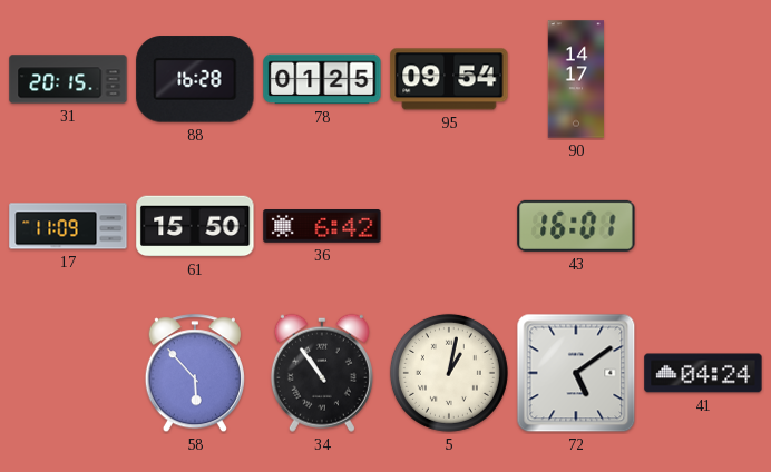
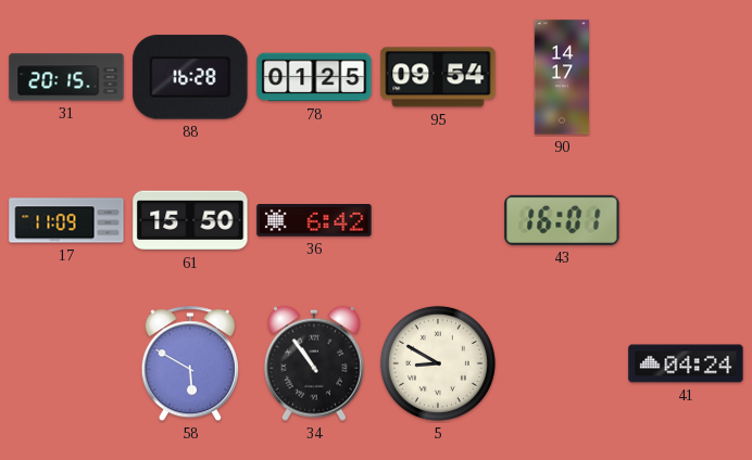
58: 5:53 -> 5:50 (190, 365)
5: 1:02 -> 8:50 (438, 363)
72: 5:09 -> none (576, 373)
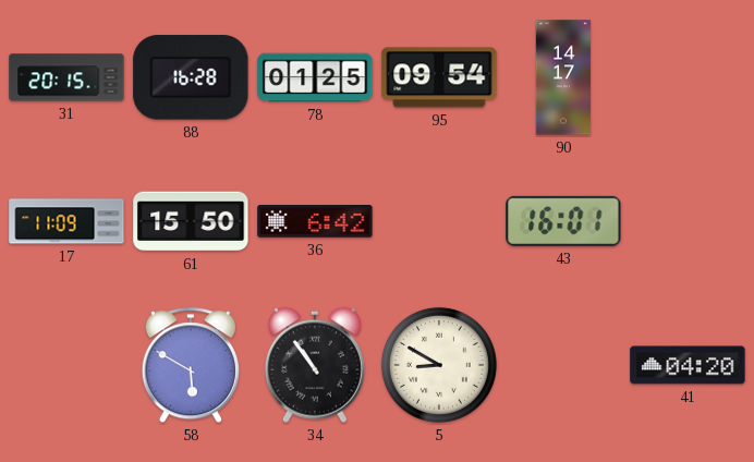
41: 04:24 -> 04:20 (688, 365)
